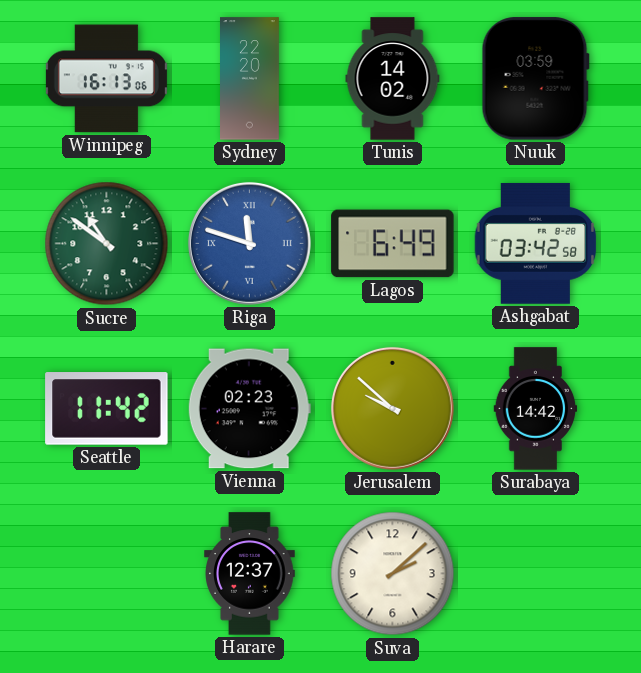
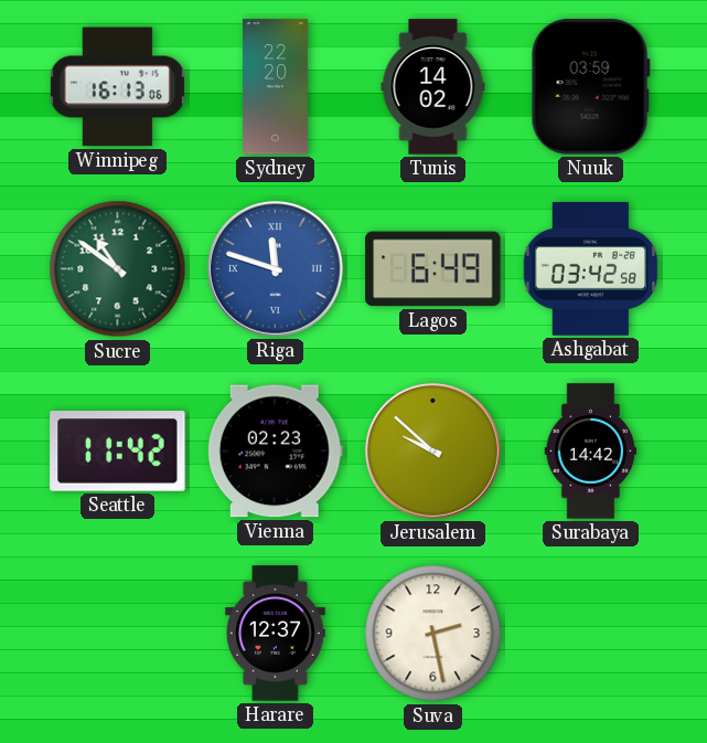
Suva: 2:08 -> 2:28 (433, 634)
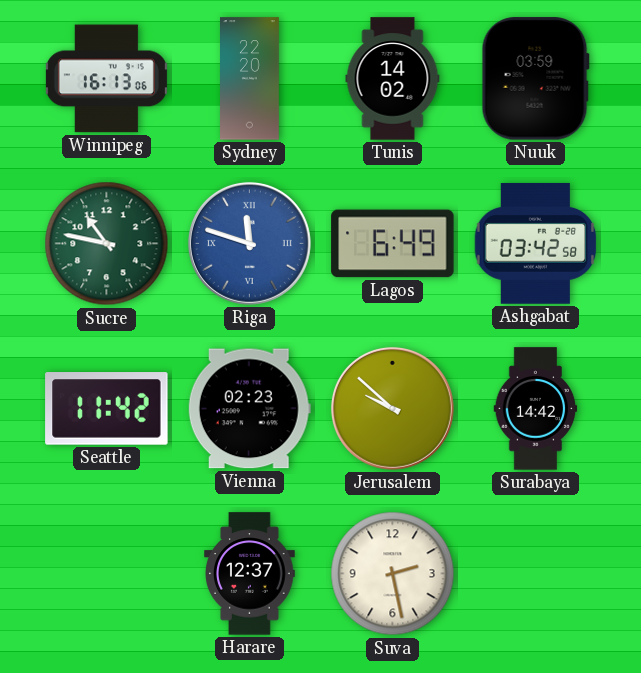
Sucre: 10:51 -> 10:47 (107, 244)
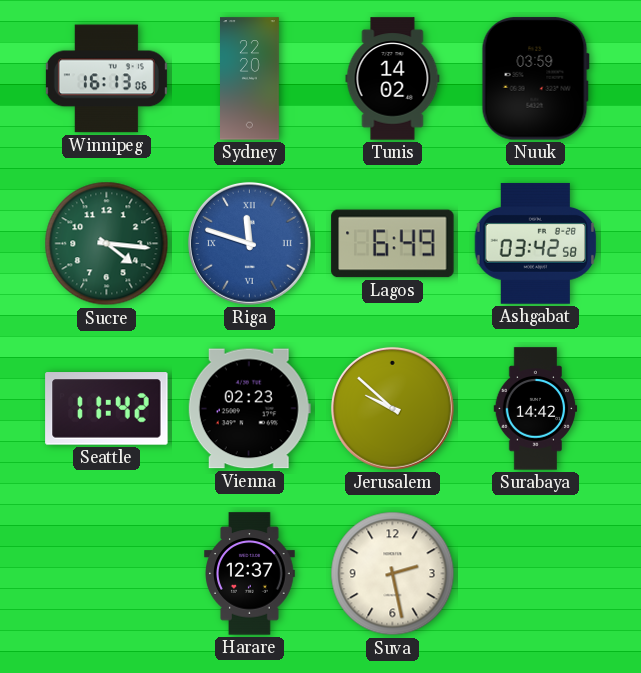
Sucre: 10:47 -> 4:16 (107, 244)
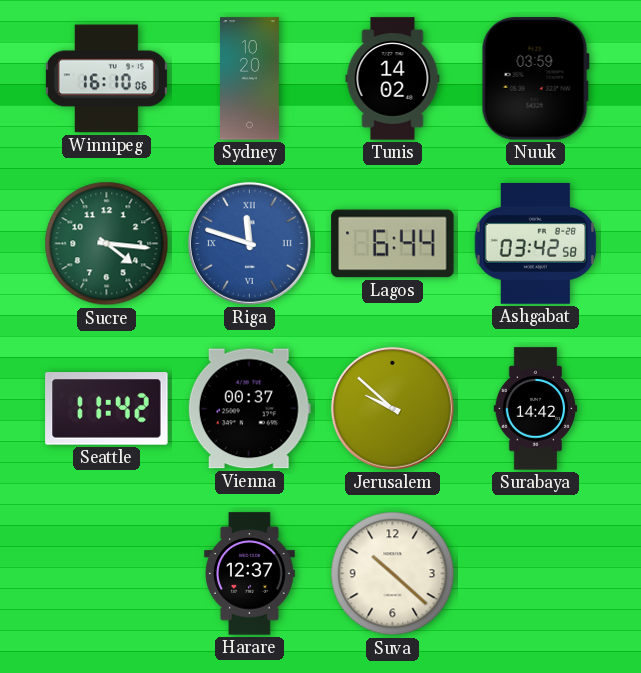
Winnipeg: 16:13 -> 16:10 (106, 79)
Sydney: 22:20 -> 10:20 (250, 79)
Lagos: 6:49 -> 6:44 (393, 244)
Vienna: 02:23 -> 00:37 (249, 409)
Suva: 2:28 -> 10:22 (393, 574)
